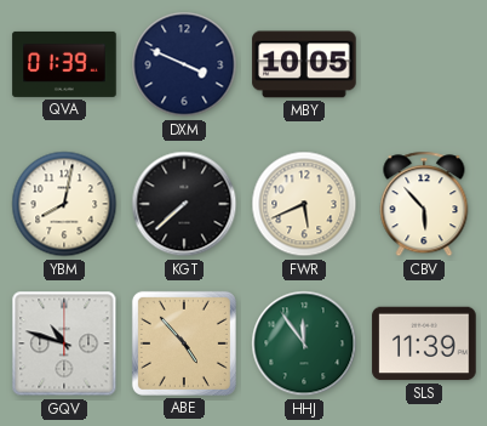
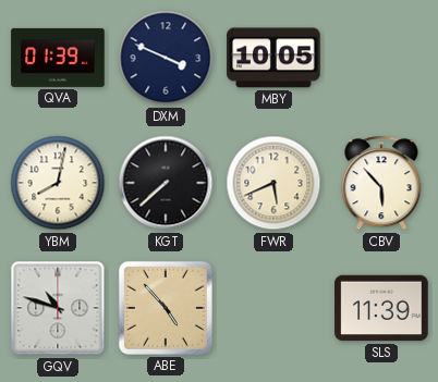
HHJ: 11:54 -> none (304, 343)
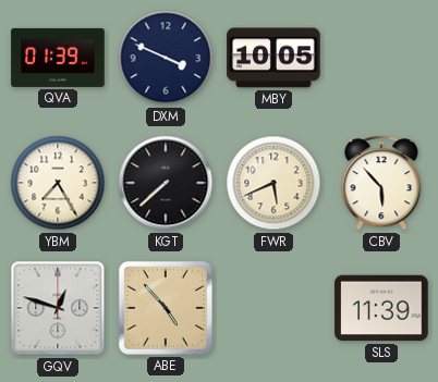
YBM: 8:02 -> 7:25 (58, 183)
GQV: 10:48 -> 12:48 (58, 308)
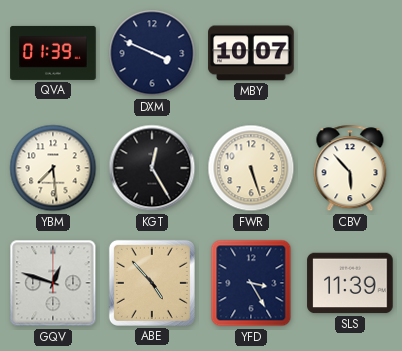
MBY: 10:05 -> 10:07 (251, 53)
YBM: 7:25 -> 7:29 (53, 168)
KGT: 7:38 -> 12:25 (152, 168)
FWR: 5:41 -> 5:27 (251, 168)
YFD: none -> 3:25 (251, 283)
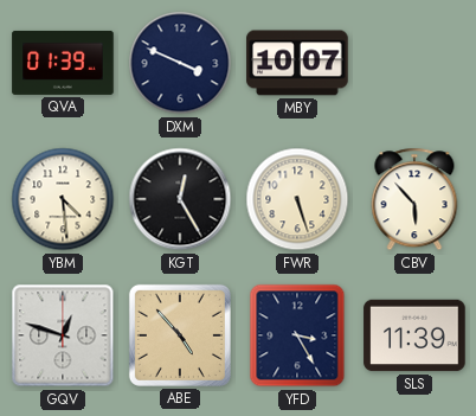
YBM: 7:29 -> 4:29 (63, 199)
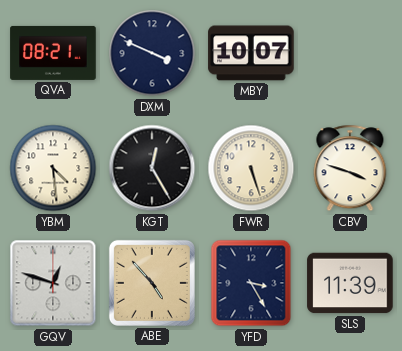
QVA: 01:39 -> 08:21 (53, 53)
CBV: 5:53 -> 3:48 (350, 168)
